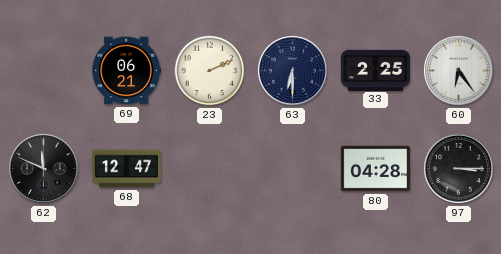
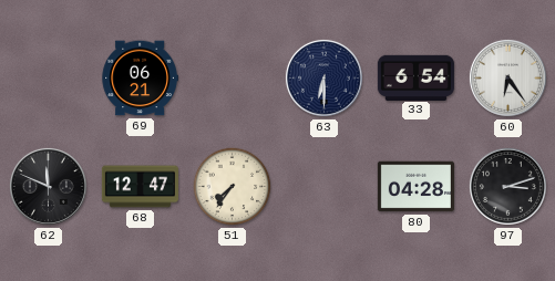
23: 2:11 -> none (210, 71)
33: 2:25 -> 6:54 (415, 77)
51: none -> 7:36 (233, 187)
97: 3:15 -> 3:12 (507, 186)
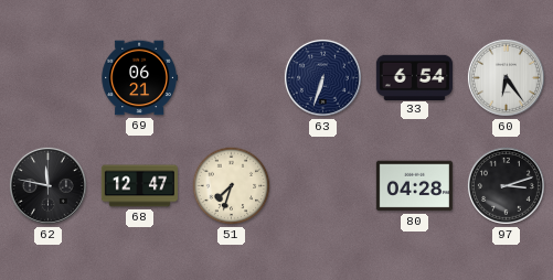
63: 6:30 -> 6:33 (322, 77)
62: 11:49 -> 11:47 (47, 185)
51: 7:36 -> 7:33 (232, 186)
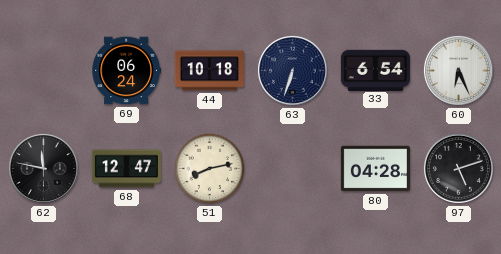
69: 06:21 -> 06:24 (126, 71)
44: none -> 10:18 (209, 71)
60: 6:24 -> 6:26 (458, 70)
51: 7:33 -> 8:13 (210, 169)
97: 3:12 -> 5:12 (458, 168)
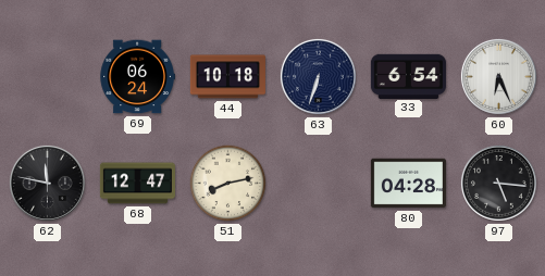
97: 5:12 -> 5:16 (498, 183)
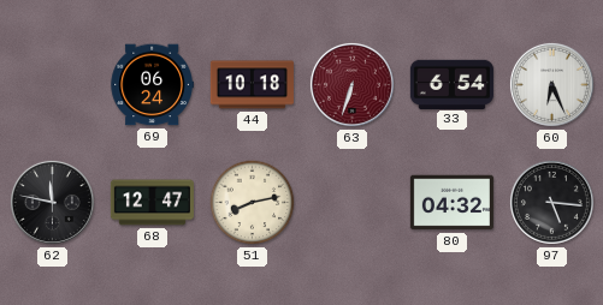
63 dial: navy -> burgundy (351, 84)
80: 04:28 -> 04:32 (451, 203)
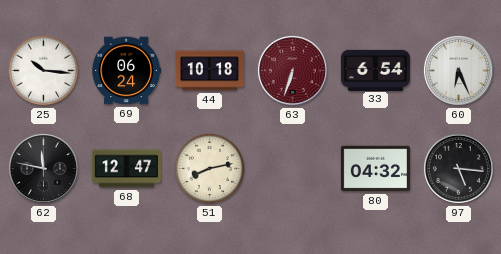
25: none -> 10:16 (44, 71)
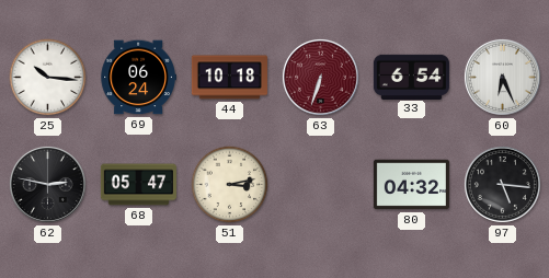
62: 11:47 -> 2:47 (47, 184)
68: 12:47 -> 05:47 (138, 185)
51: 8:13 -> 3:13 (230, 185)
